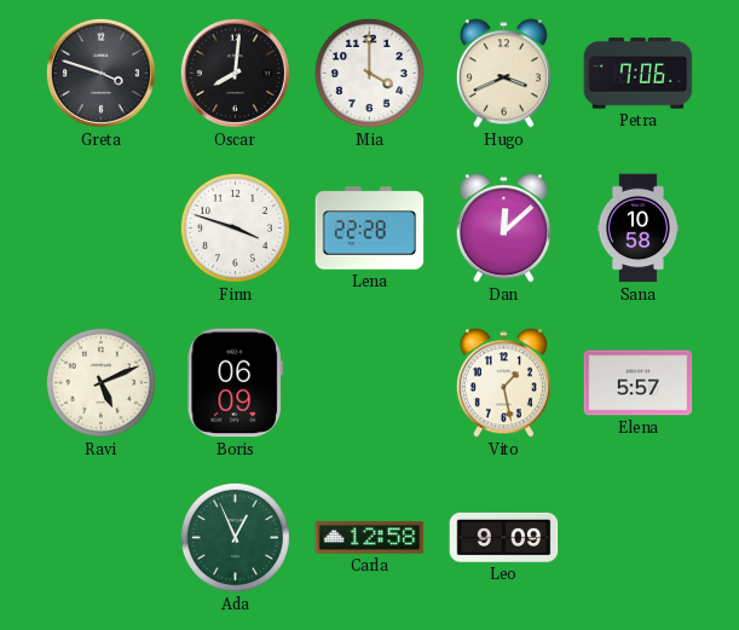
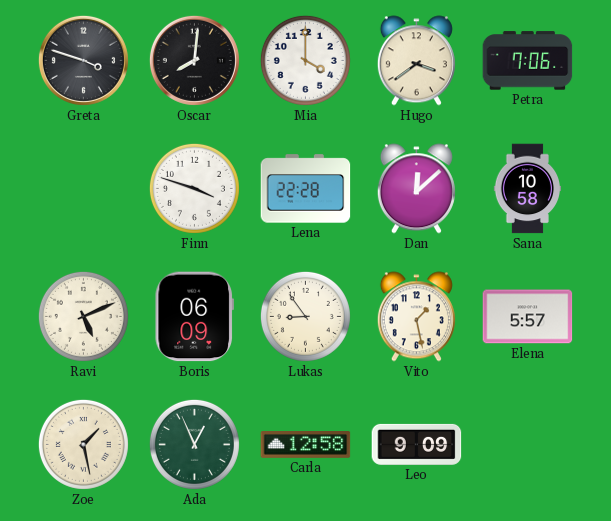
Hugo: 3:41 -> 3:39 (416, 61)
Lukas: none -> 8:54 (305, 316)
Zoe: none -> 1:28 (83, 444)
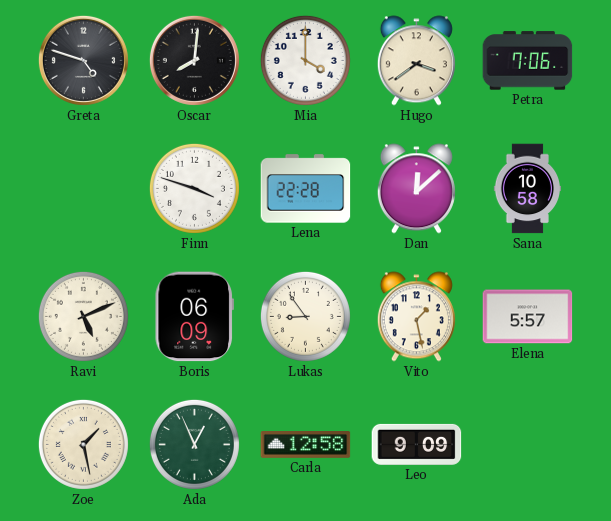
Greta: 3:48 -> 4:48 (83, 60)
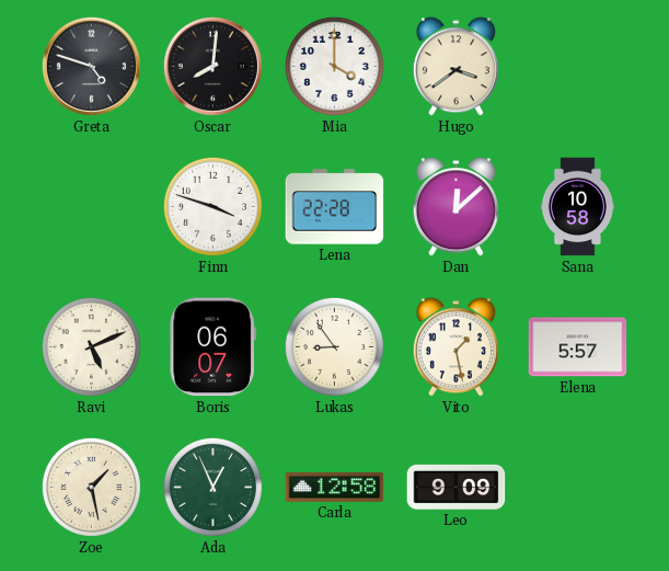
Petra: 7:06 -> none (528, 61)
Boris: 06:09 -> 06:07 (212, 347)
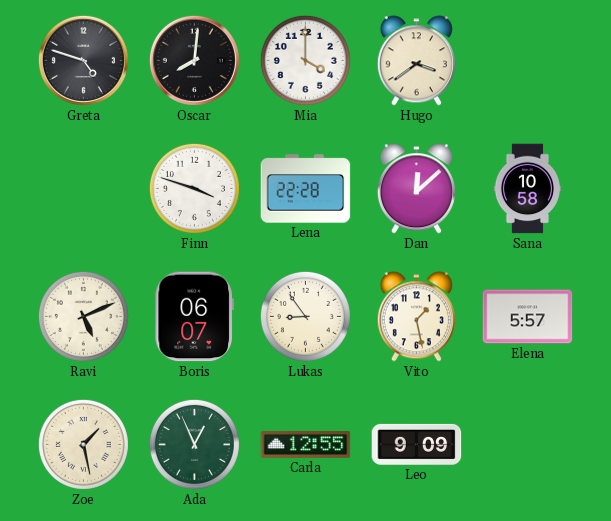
Carla: 12:58 -> 12:55 (306, 445)
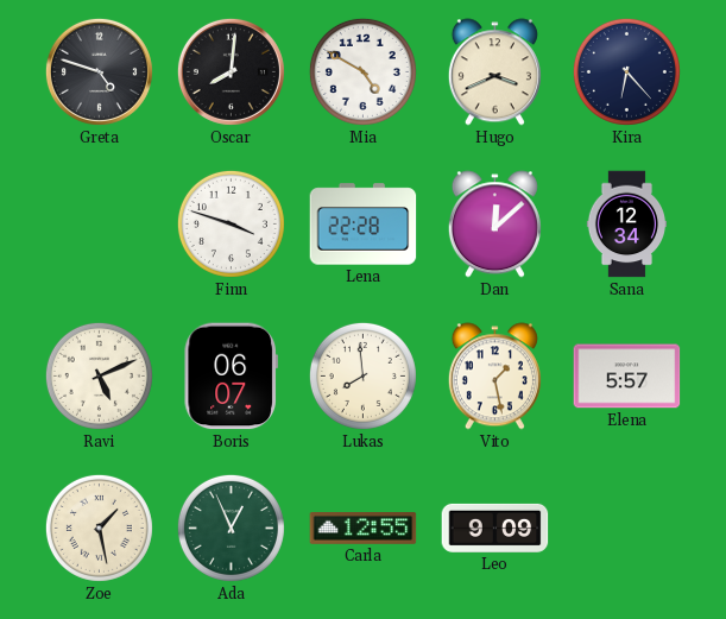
Mia: 4:00 -> 4:50 (362, 71)
Hugo: 3:39 -> 3:41 (494, 72)
Kira: none -> 6:23 (626, 71)
Sana: 10:58 -> 12:34 (627, 225)
Lukas: 8:54 -> 7:59 (362, 375)
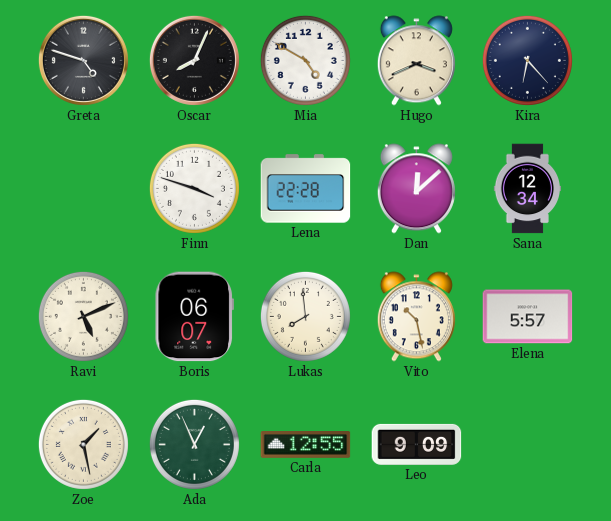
Oscar: 8:01 -> 8:04 (194, 60)
Vito: 1:28 -> 10:28 (416, 317)
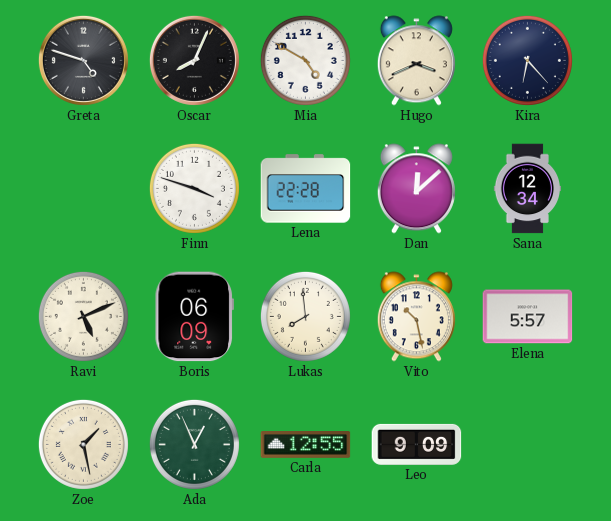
Boris: 06:07 -> 06:09 (194, 317)
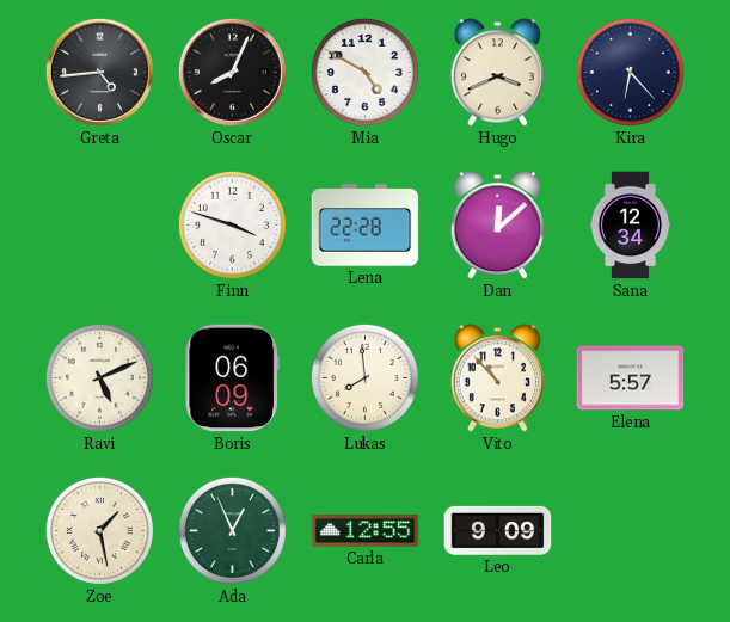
Greta: 4:48 -> 4:44 (99, 72)
Vito: 10:28 -> 10:53 (497, 378)
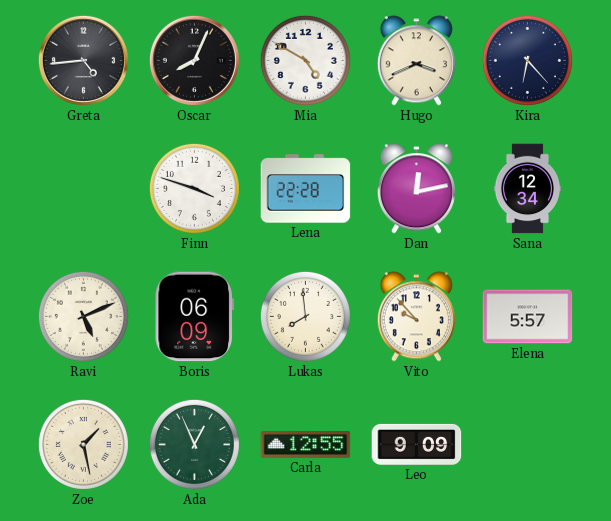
Dan: 12:08 -> 12:13 (416, 189)
Vito: 10:53 -> 9:53 (416, 317)
